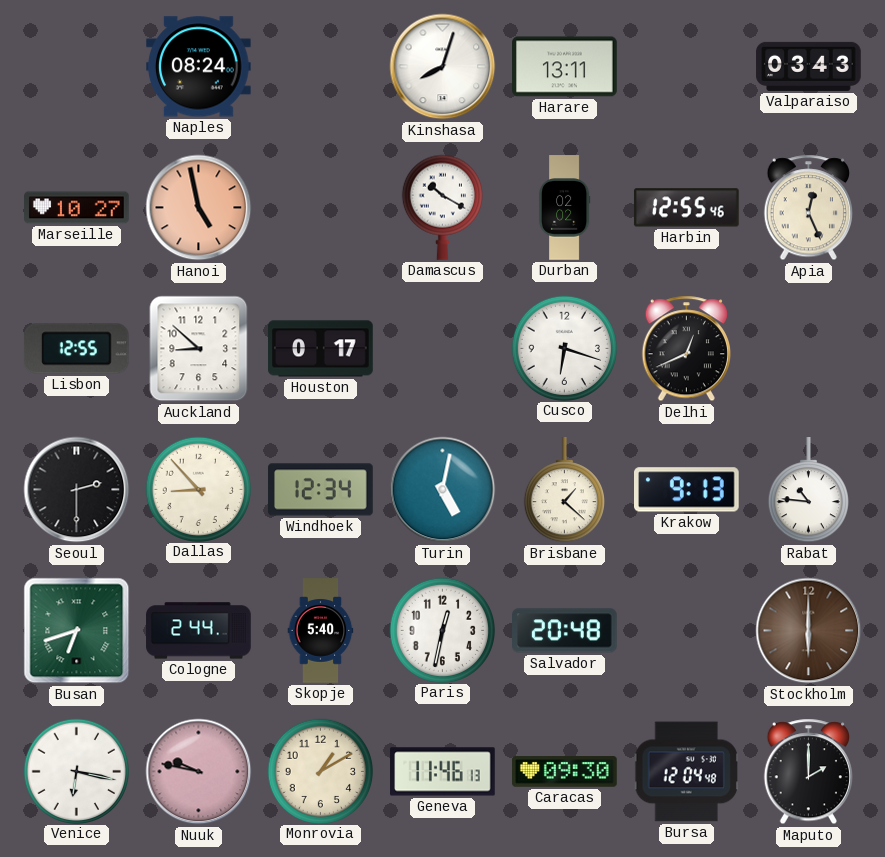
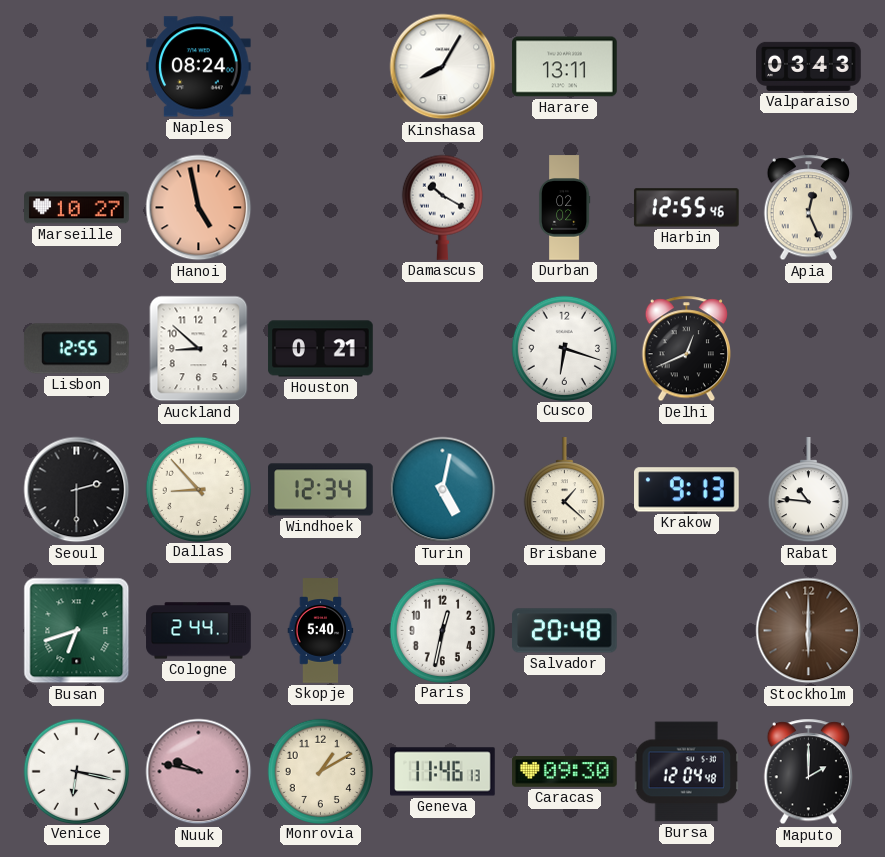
Kinshasa: 8:03 -> 8:05 (443, 67)
Houston: 0:17 -> 0:21 (321, 349)
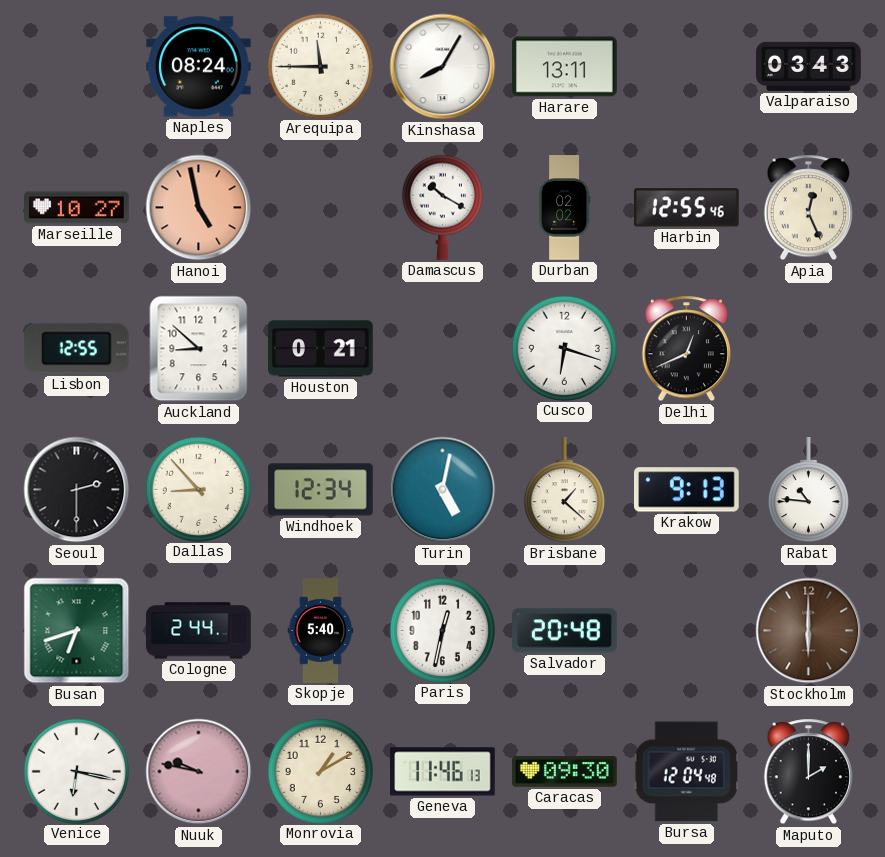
Arequipa: none -> 11:45 (320, 66)
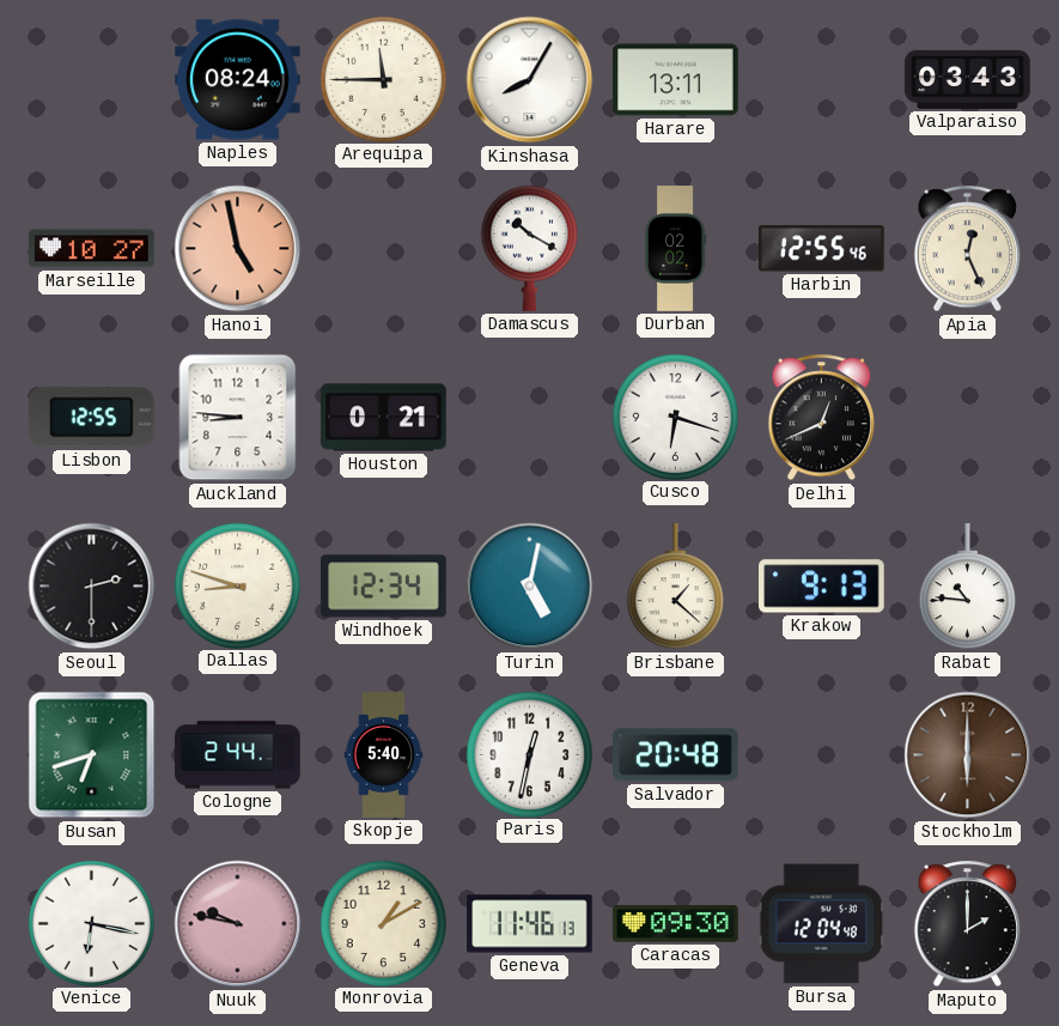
Auckland: 8:52 -> 8:46 (238, 418)
Dallas: 8:53 -> 8:48 (237, 585)
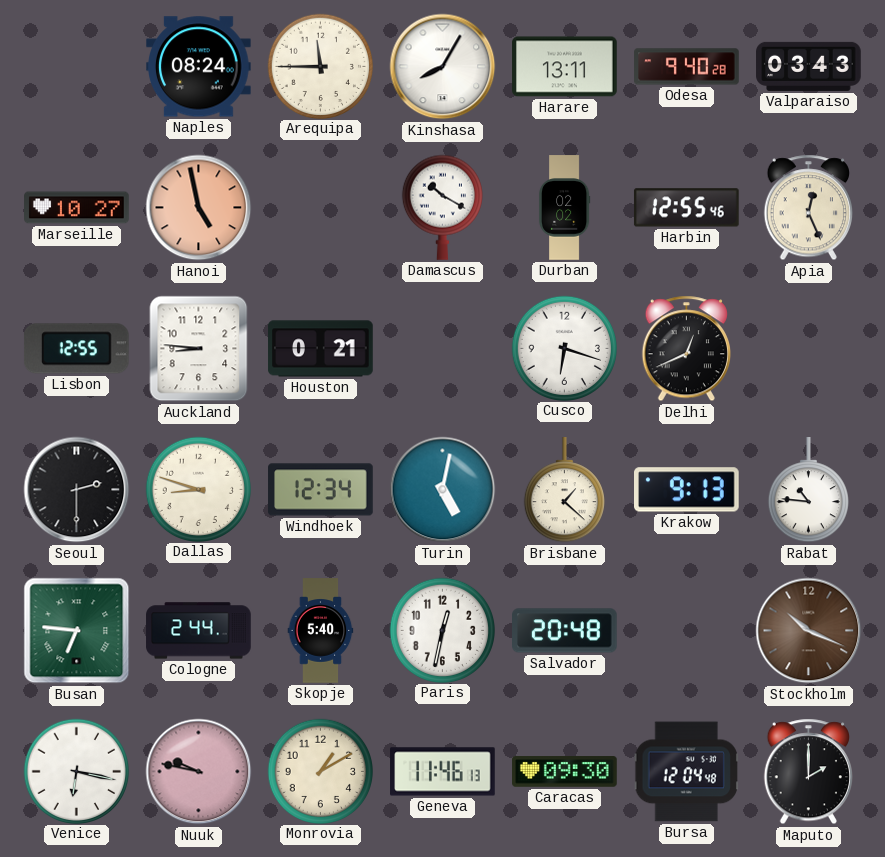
Odesa: none -> 9:40 (687, 67)
Busan: 6:42 -> 6:46 (77, 631)
Stockholm: 6:00 -> 10:19 (809, 631)
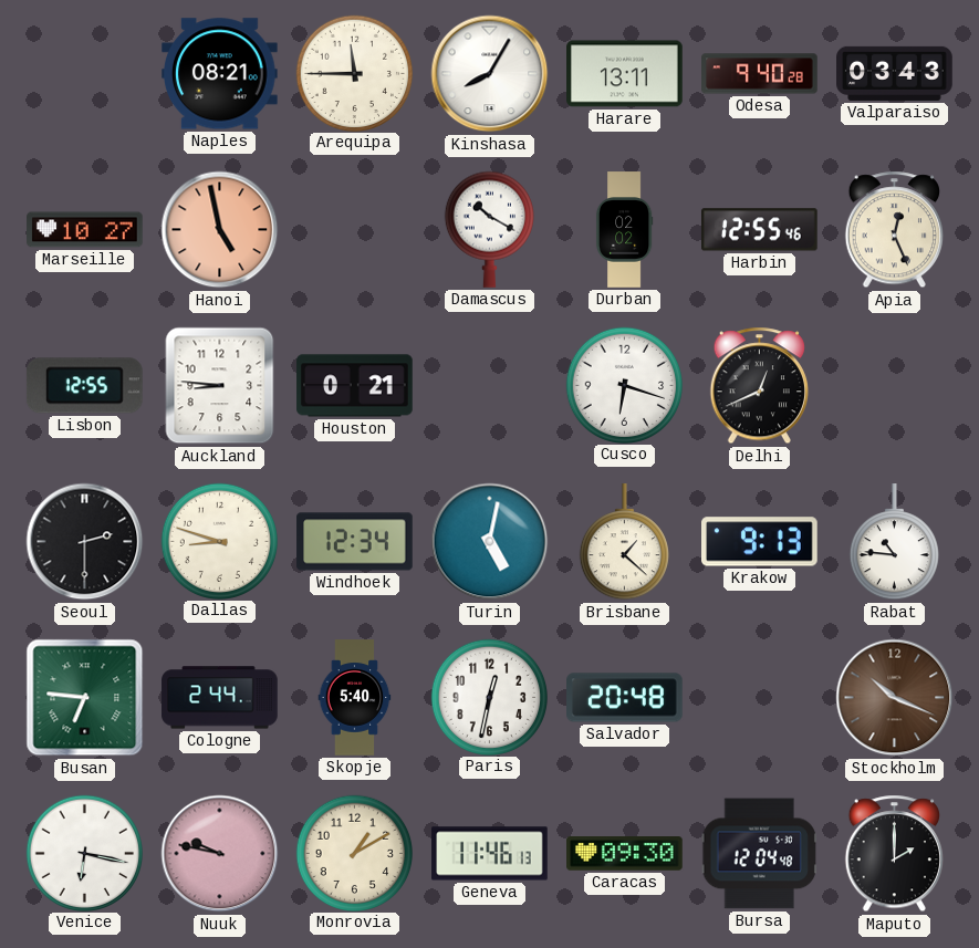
Naples: 08:24 -> 08:21 (220, 74)
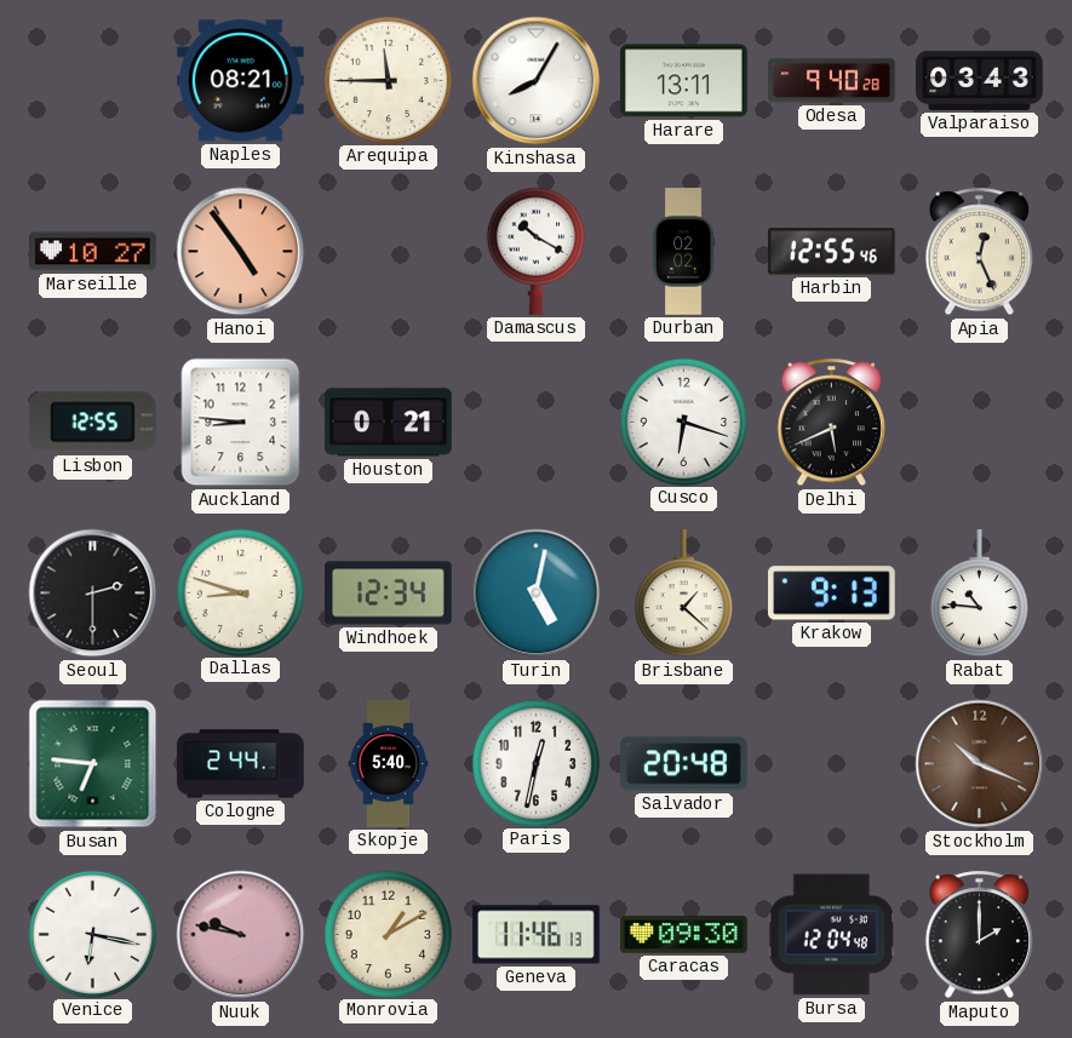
Hanoi: 4:58 -> 4:54 (241, 252)
Delhi: 12:41 -> 5:41 (831, 423)
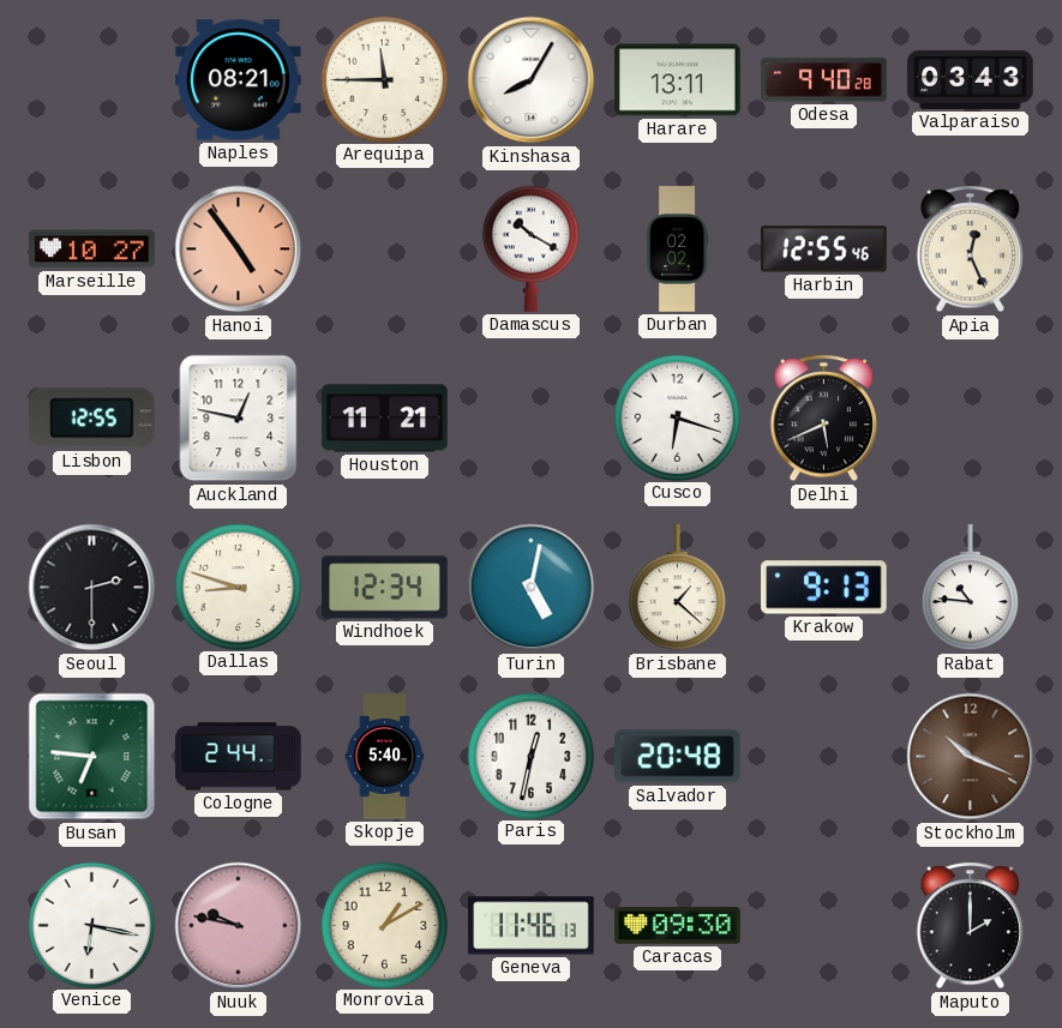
Auckland: 8:46 -> 12:47 (239, 419)
Houston: 0:21 -> 11:21 (385, 419)
Bursa: 12:04 -> none (831, 935)
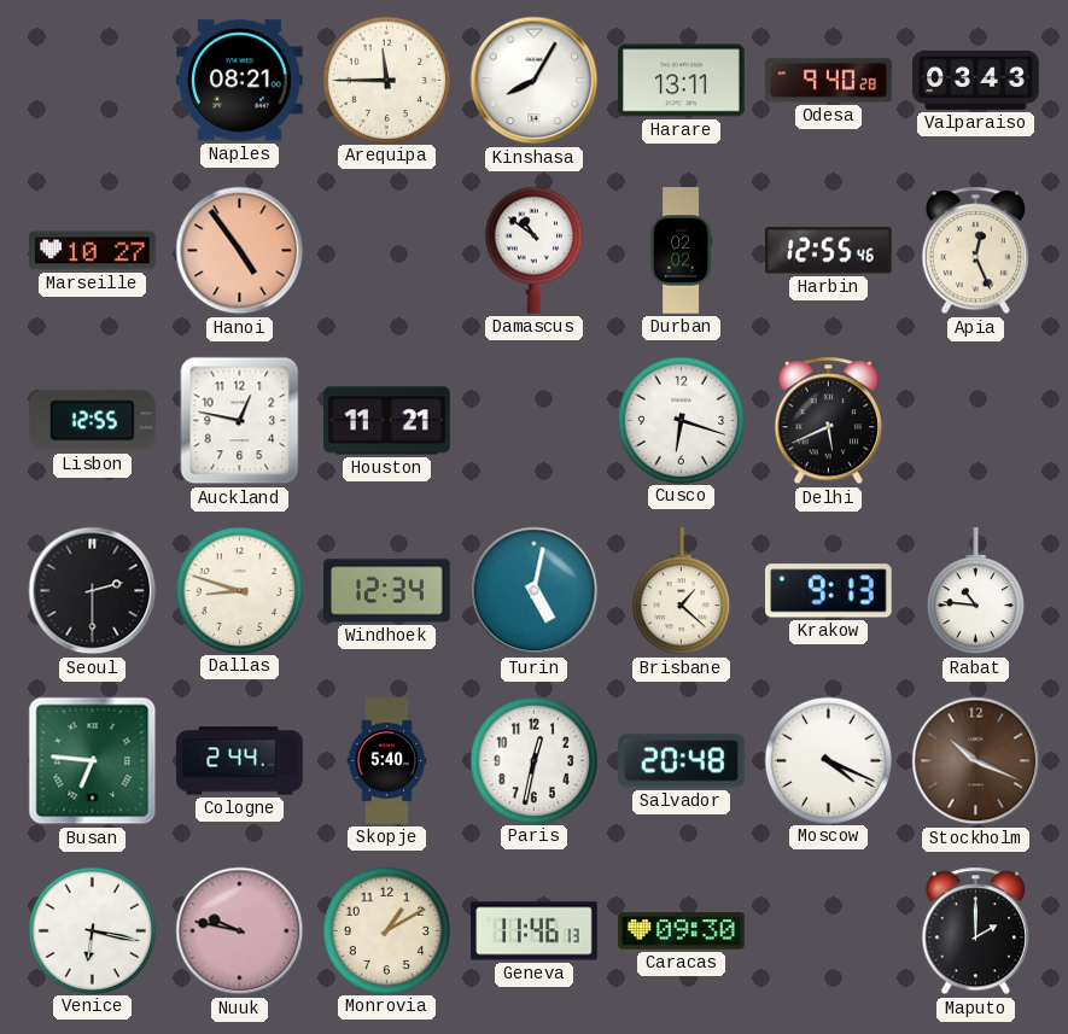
Damascus: 10:20 -> 10:51 (533, 250)
Moscow: none -> 4:19 (828, 760)
